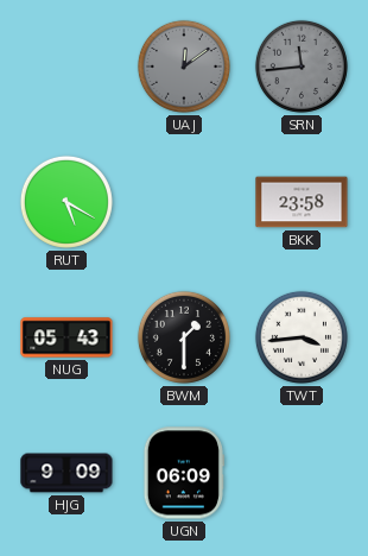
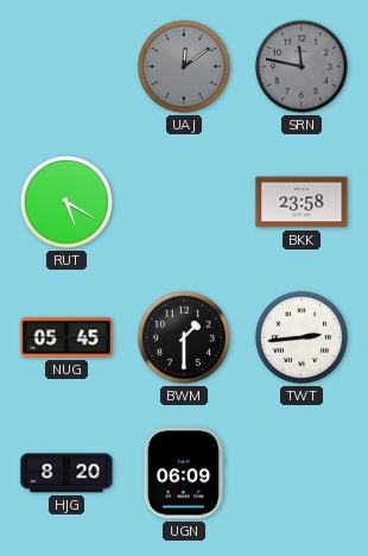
SRN: 11:44 -> 11:47 (302, 67)
NUG: 05:43 -> 05:45 (66, 337)
TWT: 3:44 -> 2:44 (302, 337)
HJG: 9:09 -> 8:20 (66, 473)
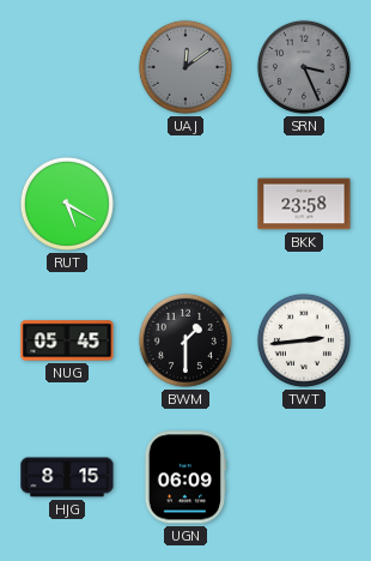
SRN: 11:47 -> 3:26 (304, 67)
HJG: 8:20 -> 8:15 (67, 477)
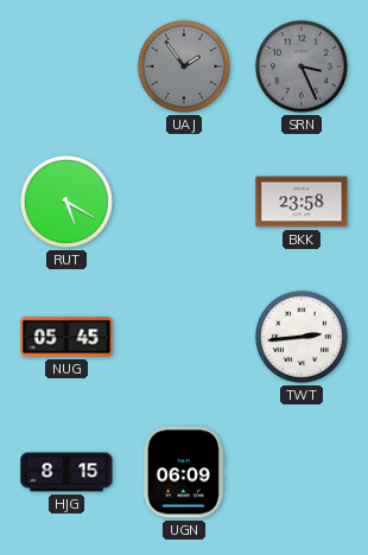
UAJ: 12:09 -> 1:54 (184, 66)
BWM: 1:30 -> none (185, 340)
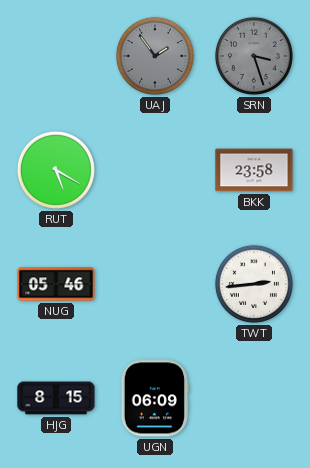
SRN: 3:26 -> 3:27 (254, 56)
NUG: 05:45 -> 05:46 (56, 284)
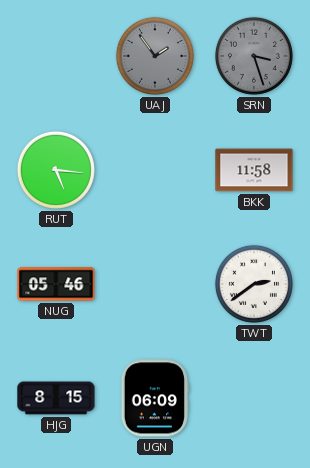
RUT: 5:20 -> 5:16 (56, 170)
BKK: 23:58 -> 11:58 (254, 170)
TWT: 2:44 -> 2:39 (254, 284)
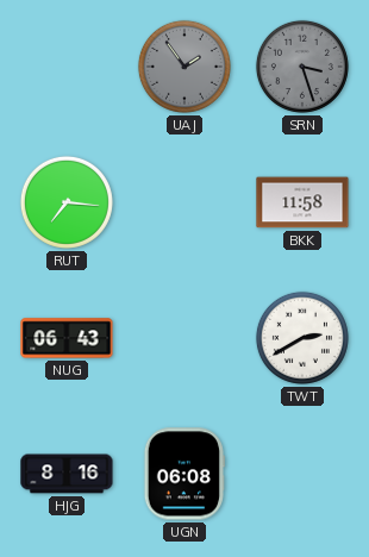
RUT: 5:16 -> 7:16 (67, 202)
NUG: 05:46 -> 06:43 (67, 338)
TWT: 2:39 -> 2:40 (302, 338)
HJG: 8:15 -> 8:16 (67, 474)
UGN: 06:09 -> 06:08 (185, 474)
